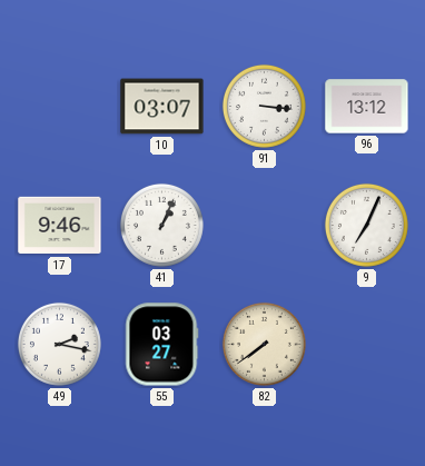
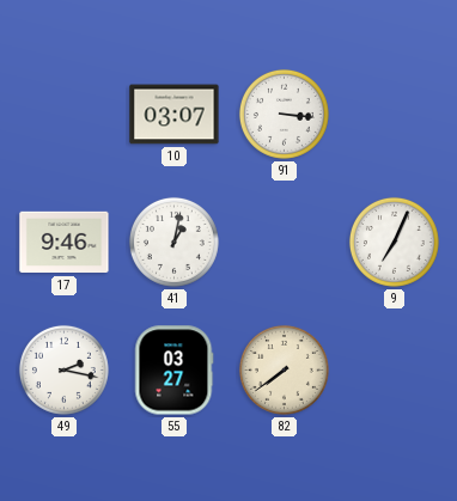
96: 13:12 -> none (367, 107)
41: 1:04 -> 1:02 (173, 242)
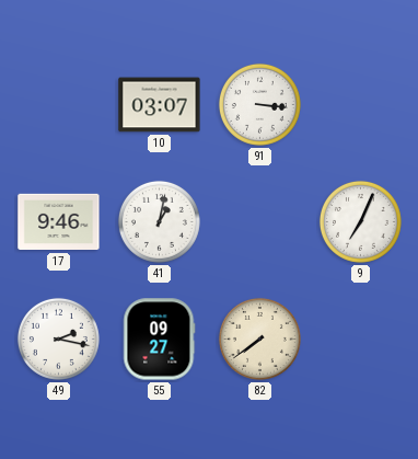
55: 03:27 -> 09:27 (160, 340)
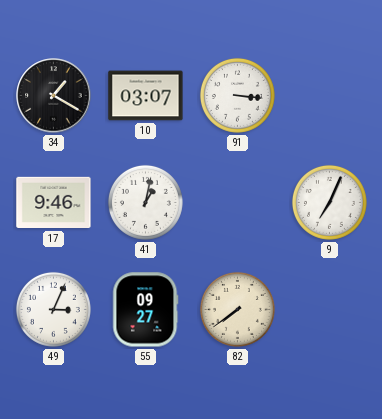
34: none -> 1:20 (54, 96)
49: 2:17 -> 3:04 (53, 309)
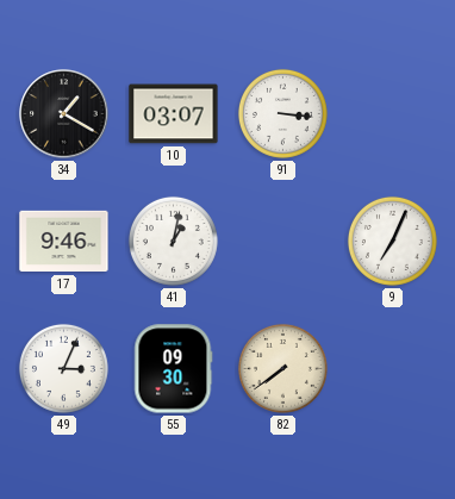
55: 09:27 -> 09:30 (174, 369)
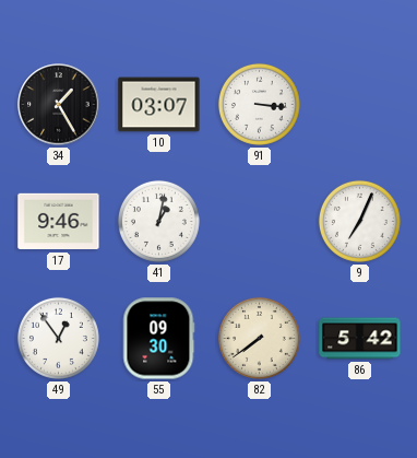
34: 1:20 -> 1:25 (59, 105)
49: 3:04 -> 12:54 (58, 338)
86: none -> 5:42 (360, 339)
